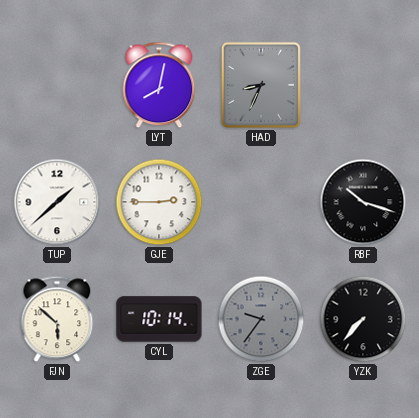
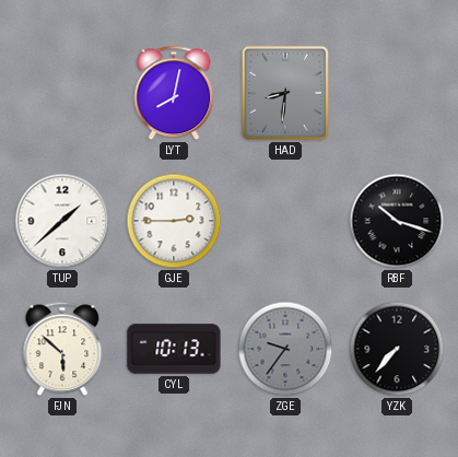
HAD: 8:34 -> 8:31 (285, 93)
CYL: 10:14 -> 10:13 (174, 349)
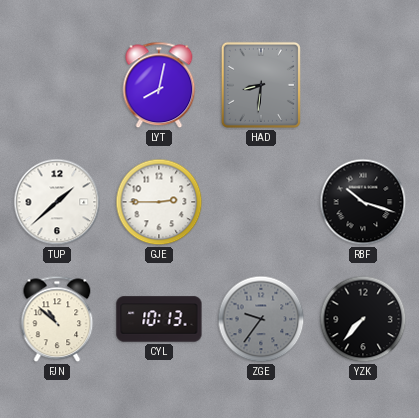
FJN: 5:52 -> 10:52 (57, 319)
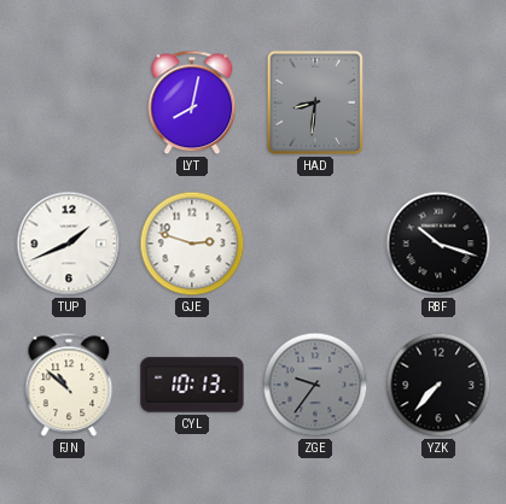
TUP: 1:38 -> 1:41 (69, 244)
GJE: 2:45 -> 2:48 (192, 244)
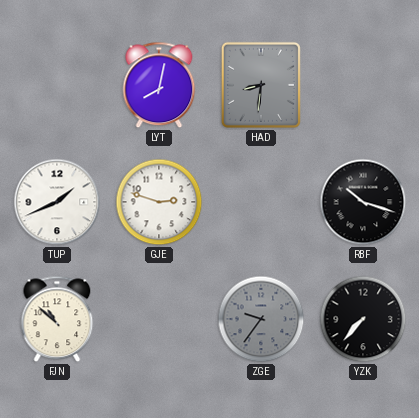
CYL: 10:13 -> none (192, 385)
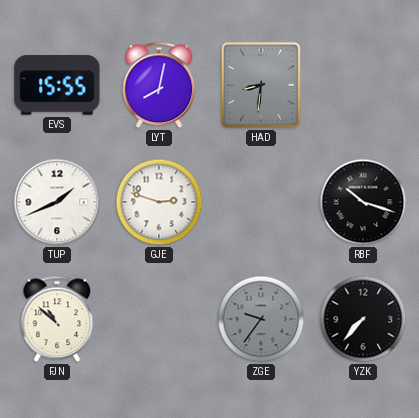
EVS: none -> 15:55 (57, 85)
